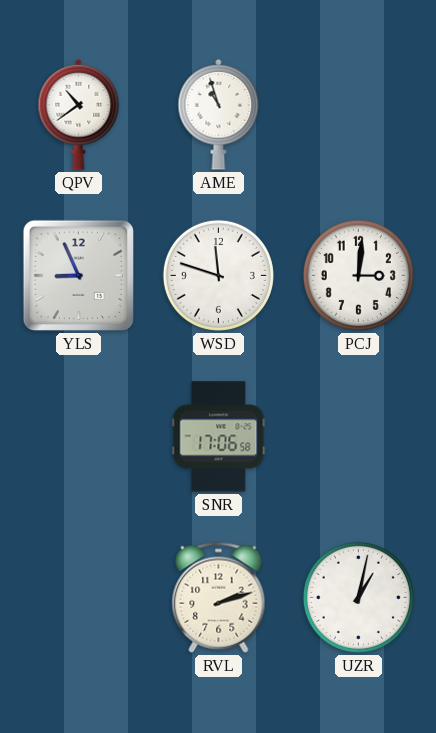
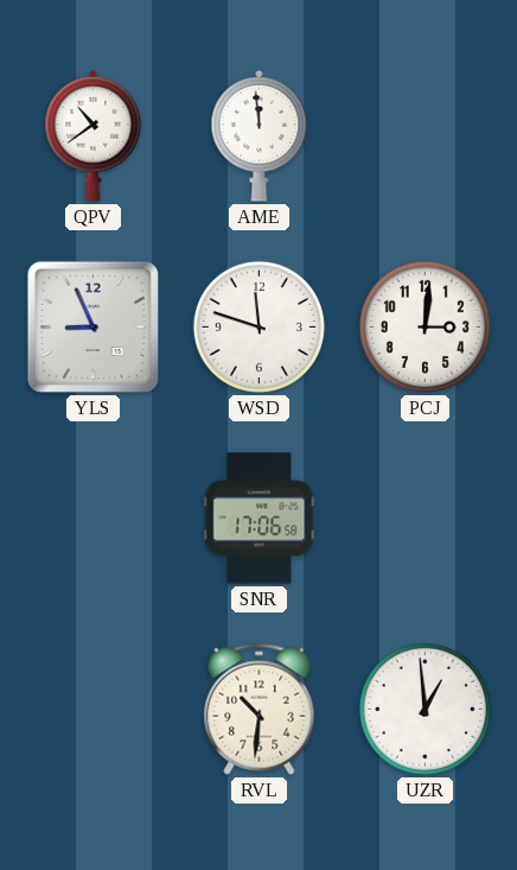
AME: 10:57 -> 11:59 (260, 135)
RVL: 2:12 -> 10:31 (260, 709)
UZR: 1:02 -> 12:59 (425, 709)
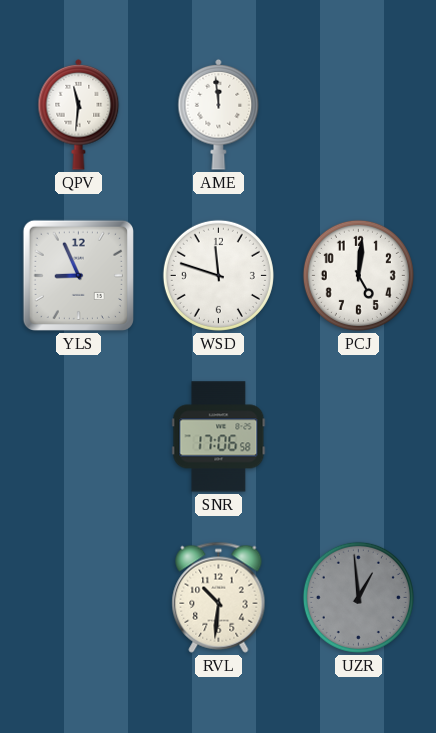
QPV: 10:39 -> 11:31 (79, 114)
PCJ: 3:01 -> 5:01 (358, 275)
UZR dial: white -> grey (358, 597)
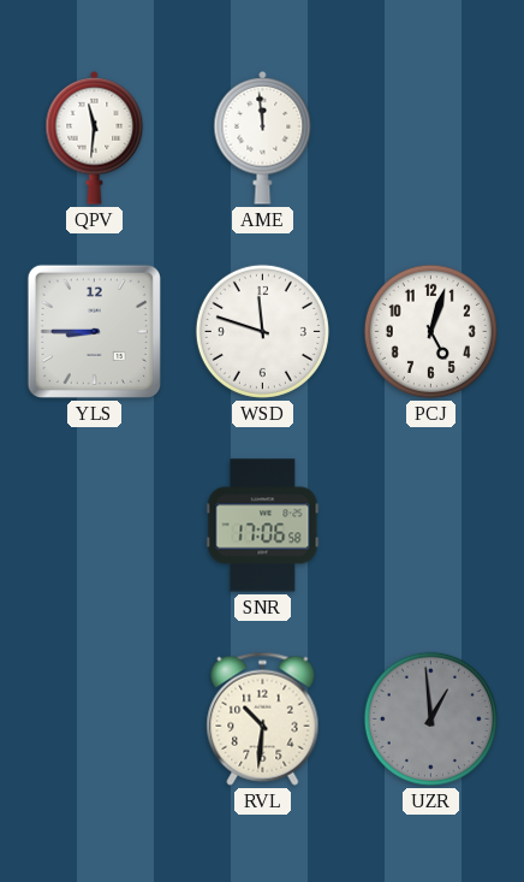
YLS: 8:56 -> 8:45 (94, 331)
PCJ: 5:01 -> 5:03 (430, 331)
